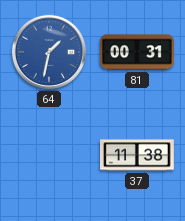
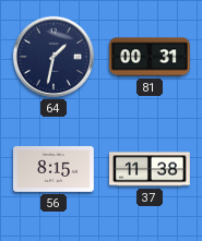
64 dial: blue -> navy (54, 57)
56: none -> 8:15 (55, 169)
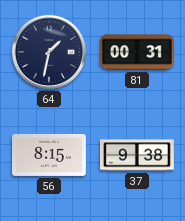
37: 11:38 -> 9:38 (138, 155)
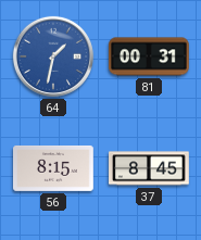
64 dial: navy -> blue (53, 56)
37: 9:38 -> 8:45 (150, 168)
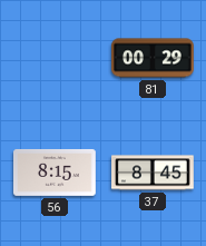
64: 1:32 -> none (53, 56)
81: 00:31 -> 00:29 (154, 58)
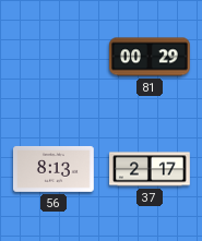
56: 8:15 -> 8:13 (55, 169)
37: 8:45 -> 2:17 (151, 169)
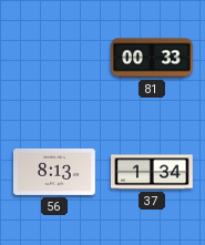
81: 00:29 -> 00:33 (153, 58)
37: 2:17 -> 1:34 (153, 172)
